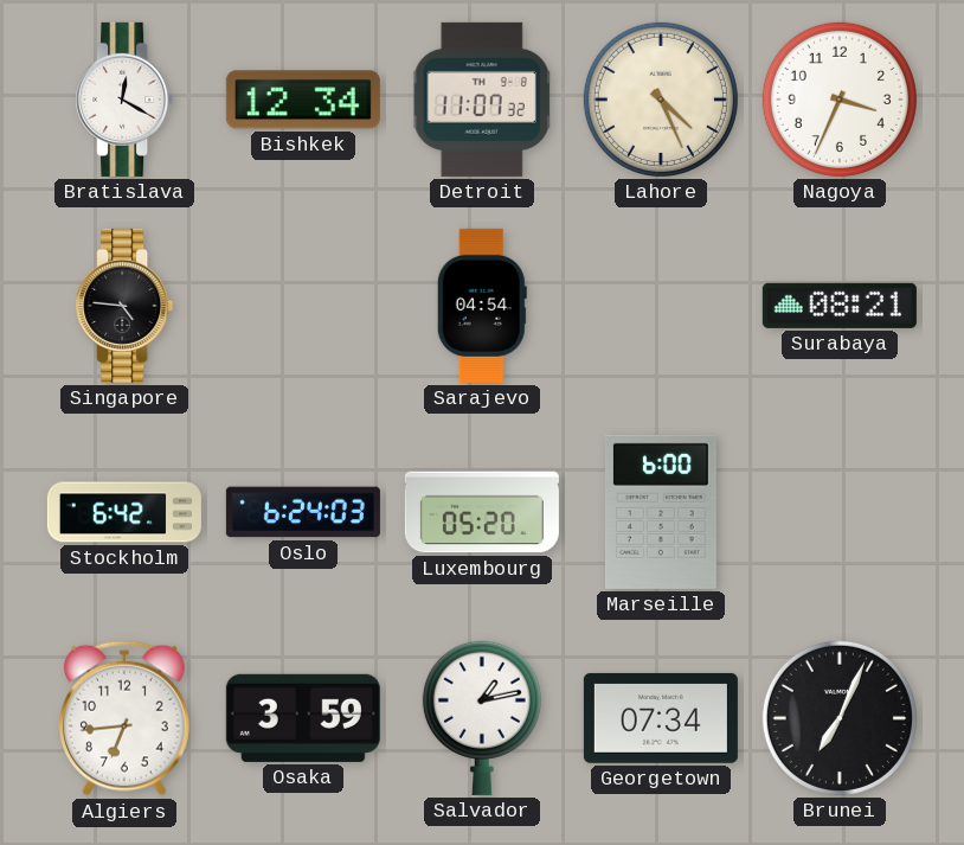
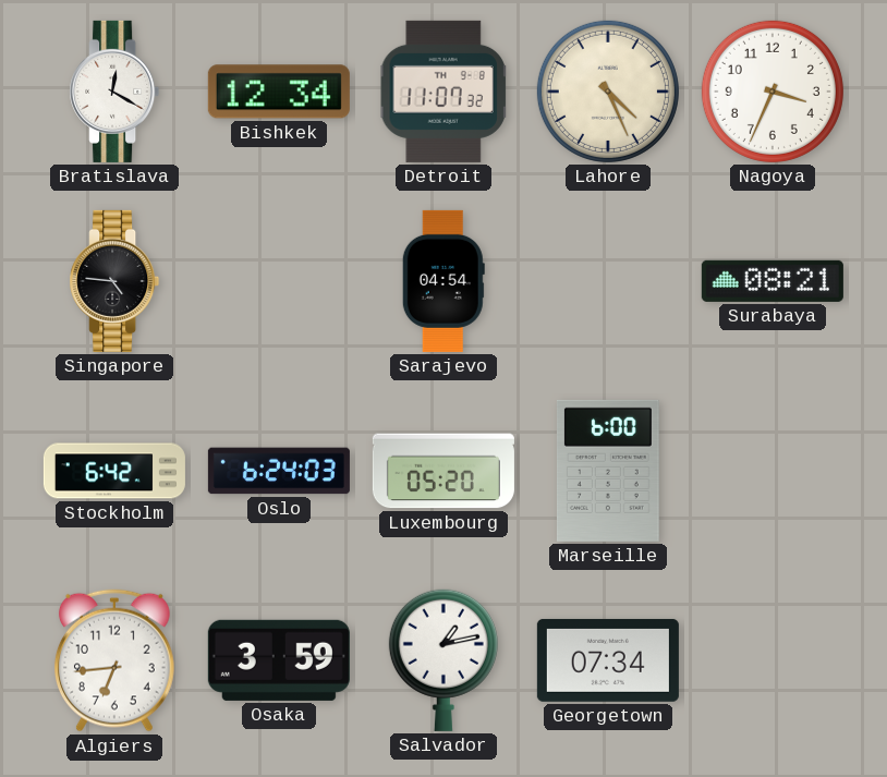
Brunei: 7:04 -> none (840, 718)
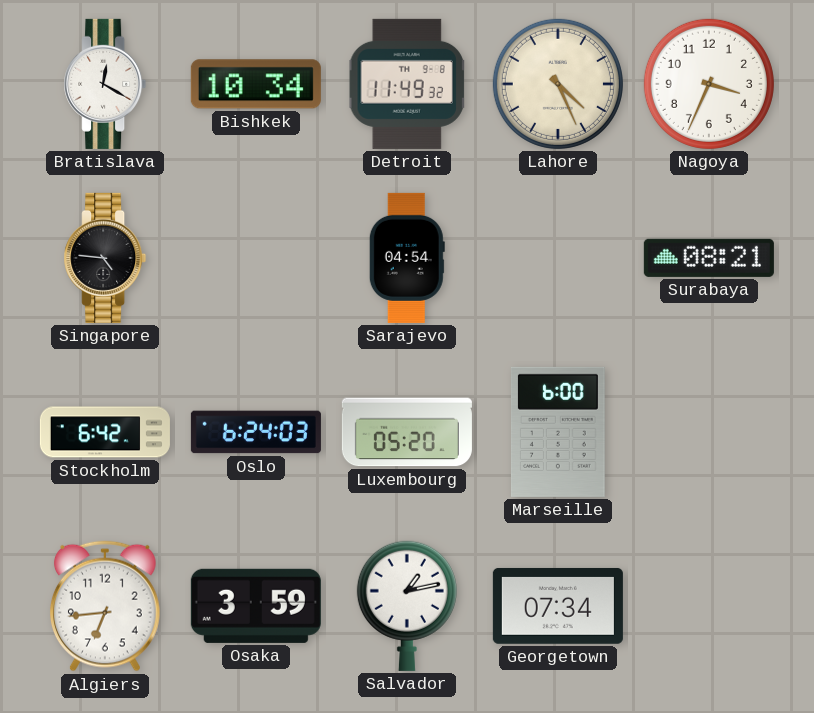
Bishkek: 12:34 -> 10:34 (256, 84)
Detroit: 11:07 -> 11:49 (407, 84)
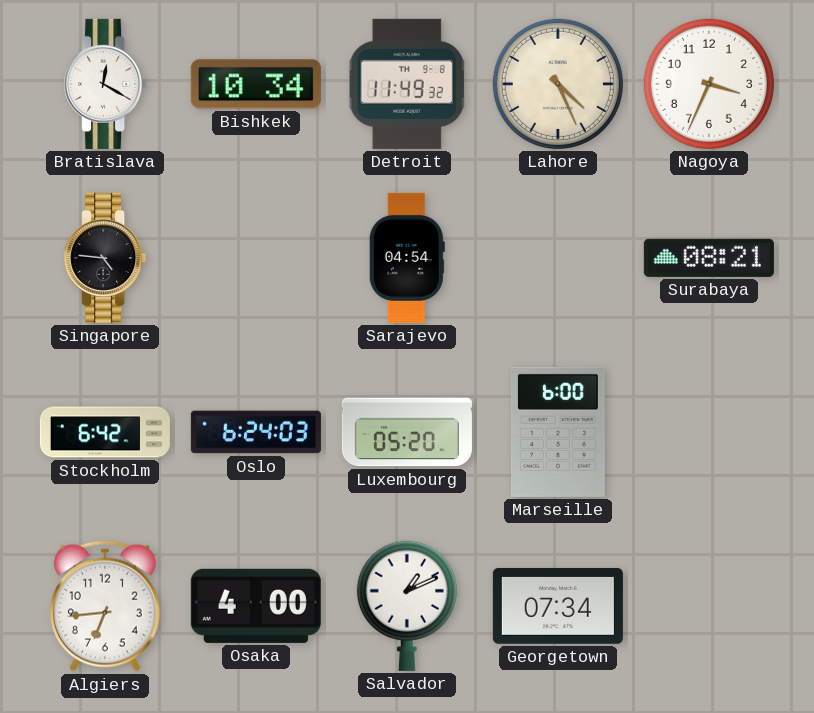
Osaka: 3:59 -> 4:00 (256, 606)
Salvador: 1:13 -> 1:11 (407, 606)
